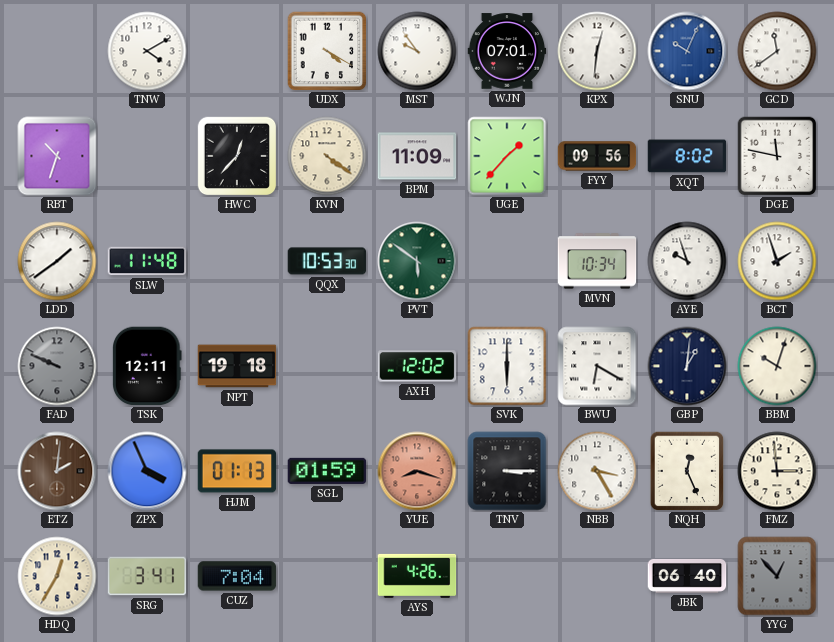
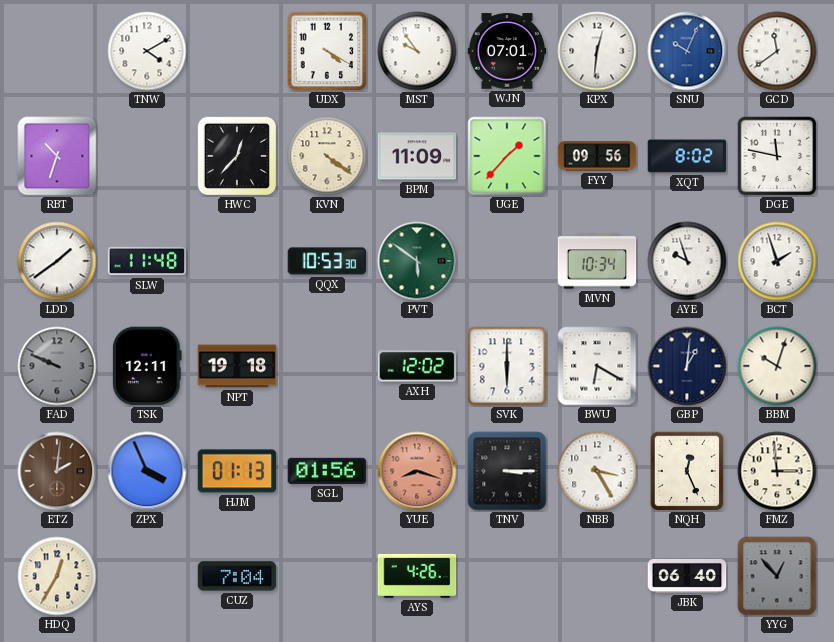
SGL: 01:59 -> 01:56 (327, 471)
SRG: 3:41 -> none (147, 576)
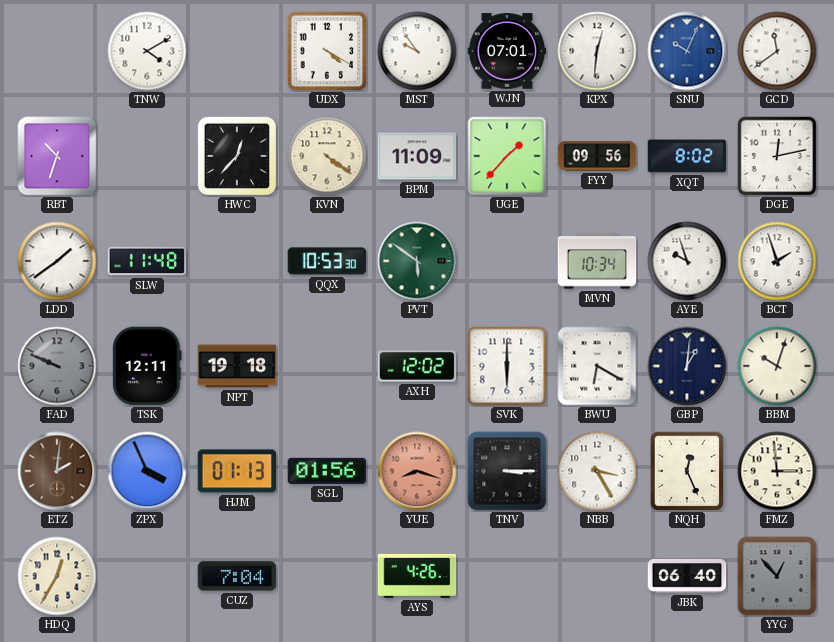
DGE: 11:47 -> 12:13 (777, 156)
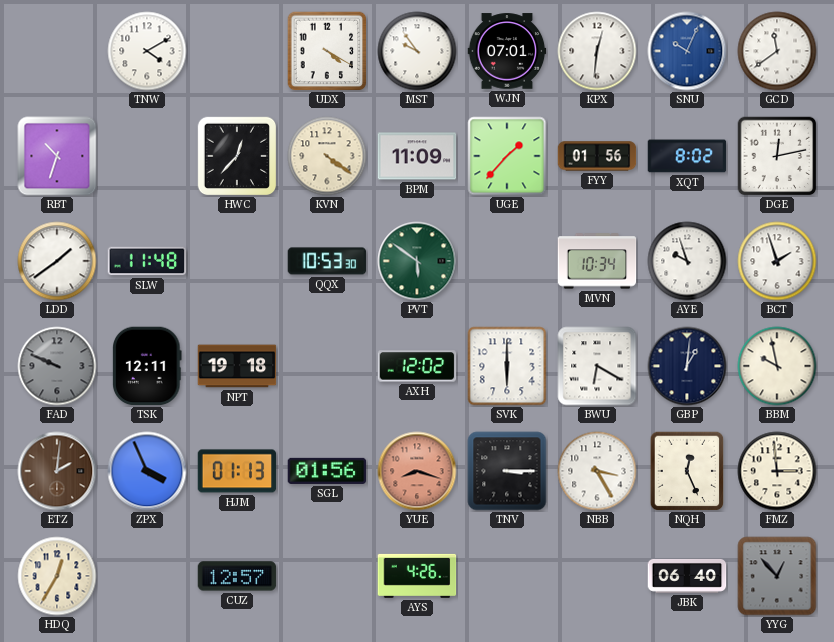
FYY: 09:56 -> 01:56 (597, 156)
BBM: 10:03 -> 9:58 (777, 366)
CUZ: 7:04 -> 12:57 (237, 576)
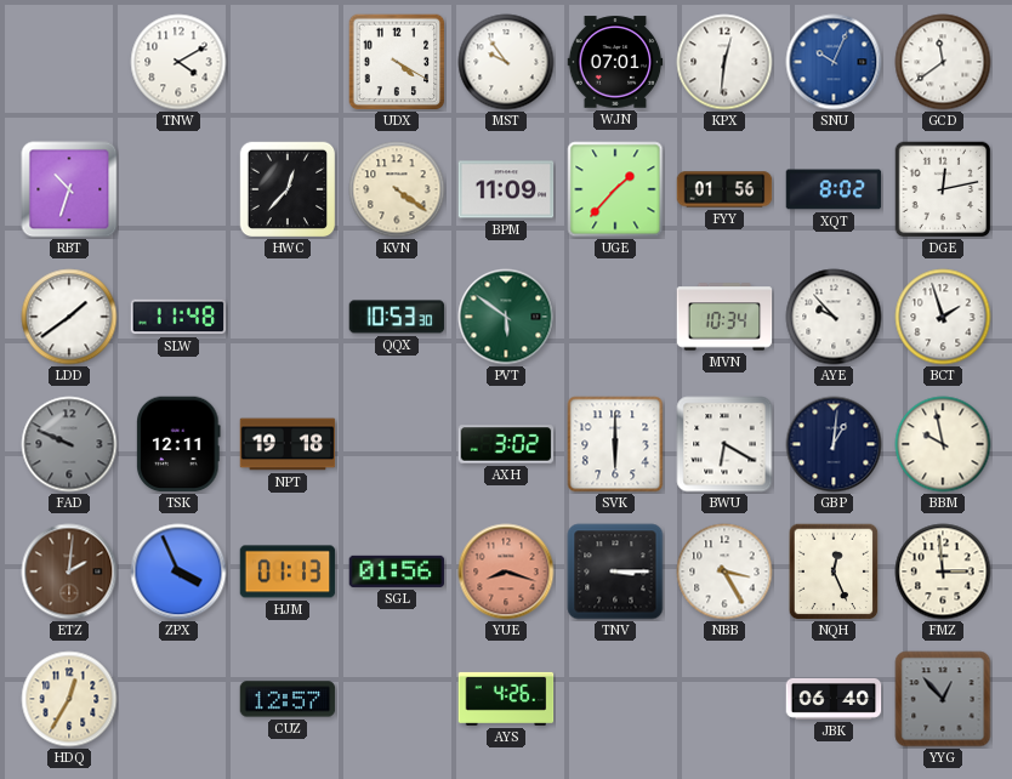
AYE: 9:57 -> 9:53 (834, 317)
AXH: 12:02 -> 3:02 (506, 444)
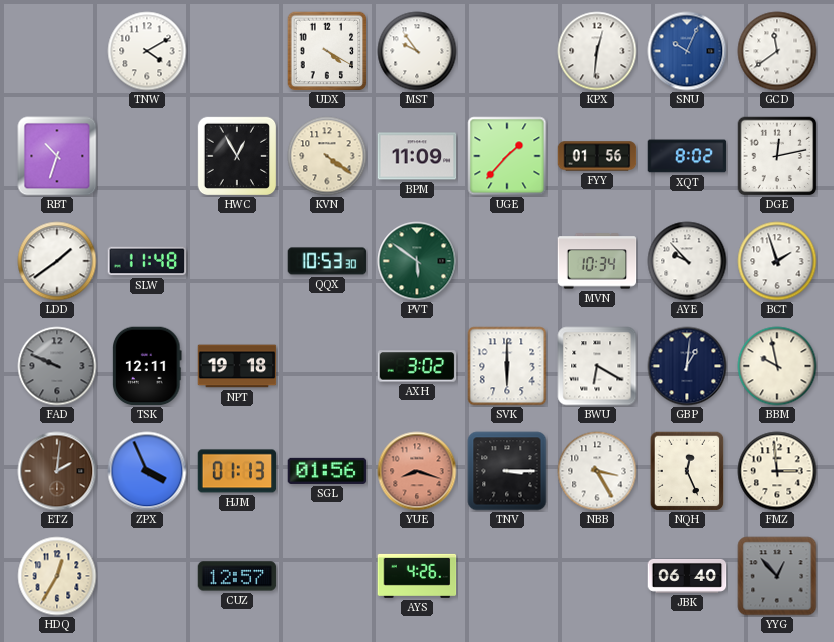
WJN: 07:01 -> none (615, 62)
HWC: 12:37 -> 12:55 (237, 156)
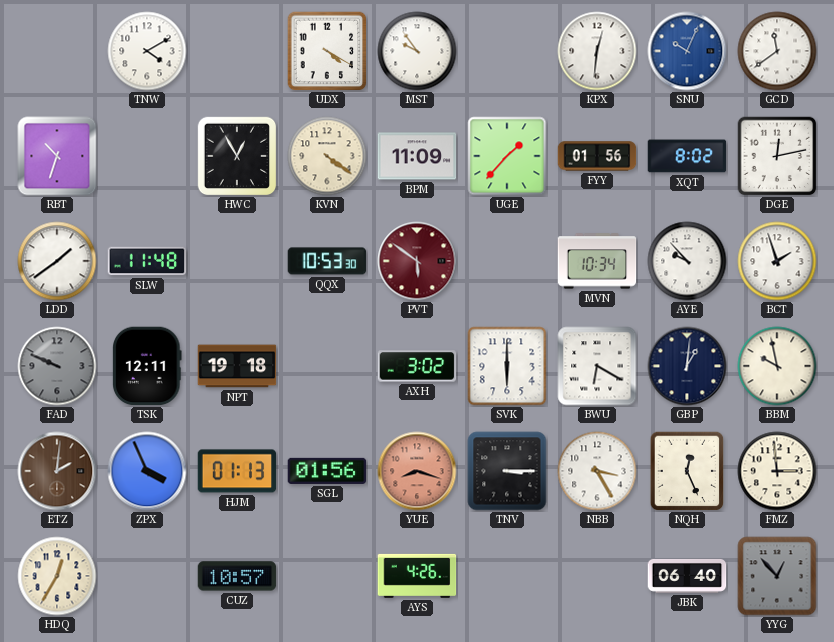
PVT dial: green -> burgundy (417, 261)
CUZ: 12:57 -> 10:57 (237, 576)
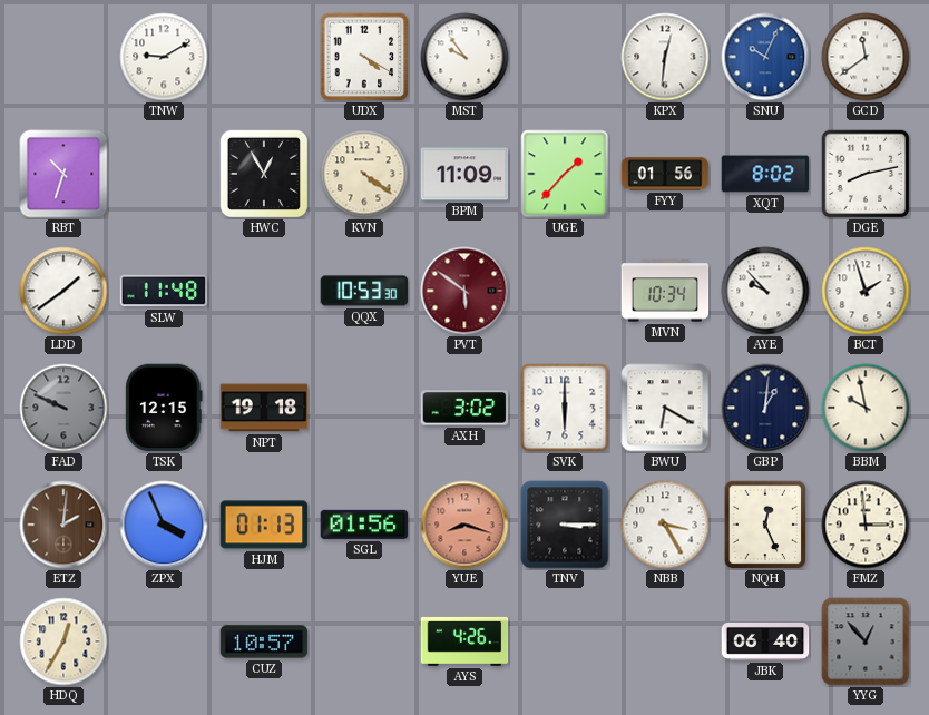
TNW: 4:10 -> 9:10 (164, 57)
DGE: 12:13 -> 8:13 (866, 174)
TSK: 12:11 -> 12:15 (165, 408)
